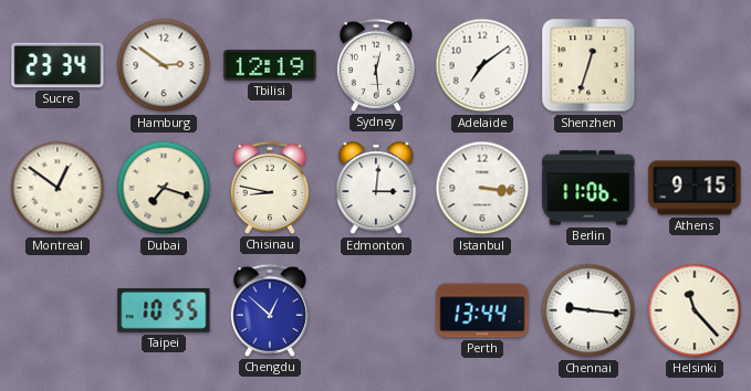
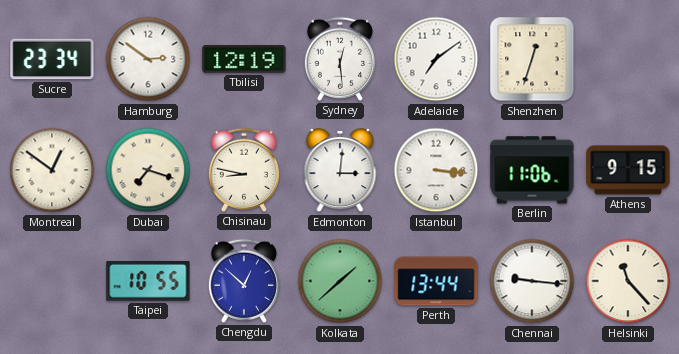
Kolkata: none -> 1:38 (340, 281)
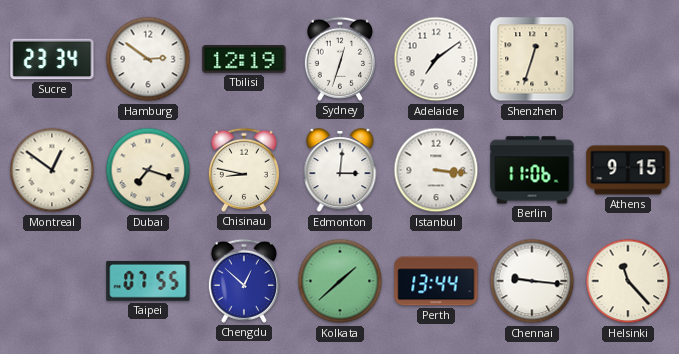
Sydney: 12:29 -> 12:33 (340, 59)
Taipei: 10:55 -> 07:55 (148, 281)
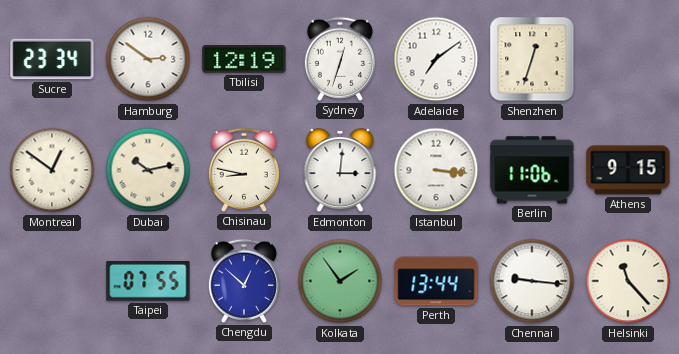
Dubai: 7:18 -> 10:13 (148, 170)
Kolkata: 1:38 -> 1:54 (340, 281)
